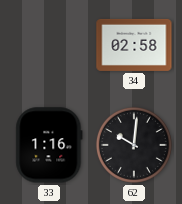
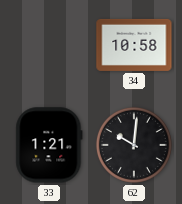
34: 02:58 -> 10:58 (134, 45)
33: 1:16 -> 1:21 (49, 145)
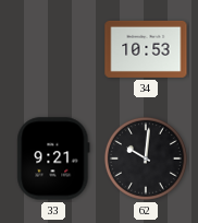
34: 10:58 -> 10:53 (146, 49)
33: 1:21 -> 9:21 (53, 159)
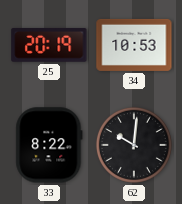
25: none -> 20:19 (49, 45)
33: 9:21 -> 8:22 (49, 145)
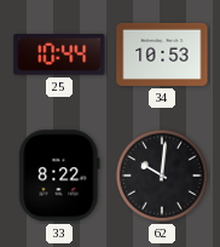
25: 20:19 -> 10:44 (59, 54)
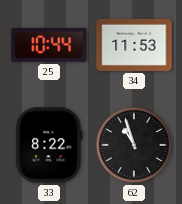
34: 10:53 -> 11:53 (134, 45)
62: 10:01 -> 10:57 (134, 145)
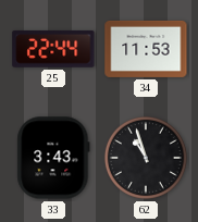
25: 10:44 -> 22:44 (53, 49)
33: 8:22 -> 3:43 (53, 158)
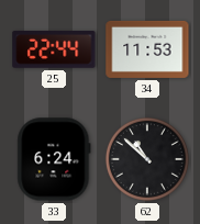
33: 3:43 -> 6:24 (54, 159)
62: 10:57 -> 10:52 (147, 159)
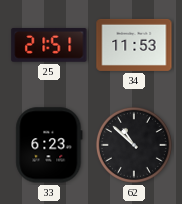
25: 22:44 -> 21:51 (49, 45)
33: 6:24 -> 6:23 (49, 145)
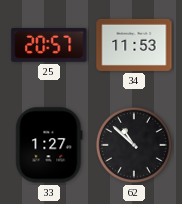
25: 21:51 -> 20:57 (49, 45)
33: 6:23 -> 1:27 (49, 145)
